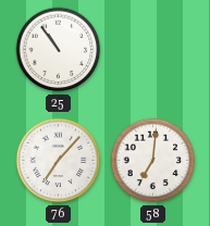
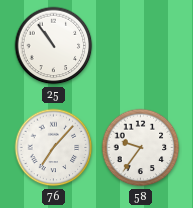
58: 7:01 -> 9:36 (141, 148)
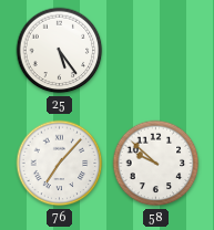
25: 10:54 -> 5:24 (60, 51)
58: 9:36 -> 9:52 (156, 164)
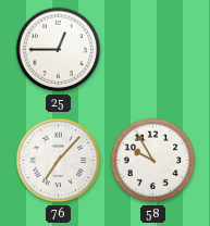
25: 5:24 -> 12:45 (59, 50)
58: 9:52 -> 9:55 (153, 161)
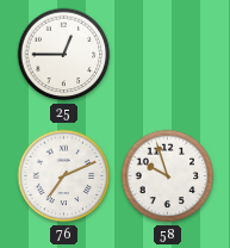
76: 7:07 -> 7:11 (64, 176)
58: 9:55 -> 9:57 (168, 176)
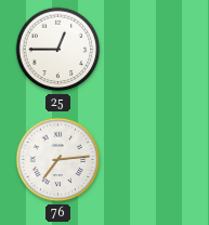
76: 7:11 -> 7:14 (58, 160)
58: 9:57 -> none (168, 176)
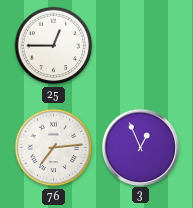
3: none -> 12:56 (140, 147)
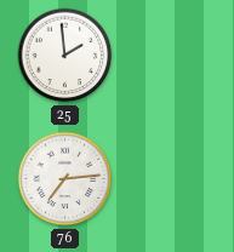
25: 12:45 -> 1:59 (65, 56)
3: 12:56 -> none (140, 147)
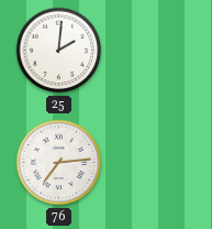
25: 1:59 -> 2:01 (59, 51)
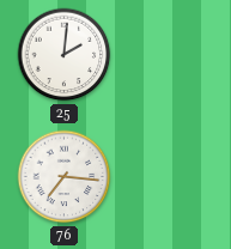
76: 7:14 -> 7:16 (65, 177)
